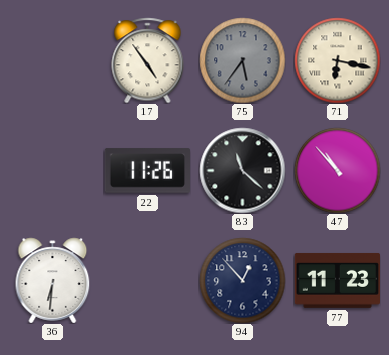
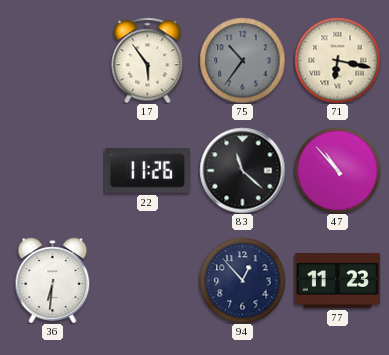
17: 4:54 -> 5:54 (148, 60)
75: 5:36 -> 10:36 (242, 60)
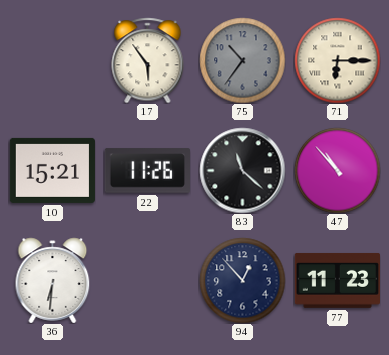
71: 6:17 -> 6:15 (337, 60)
10: none -> 15:21 (52, 170)
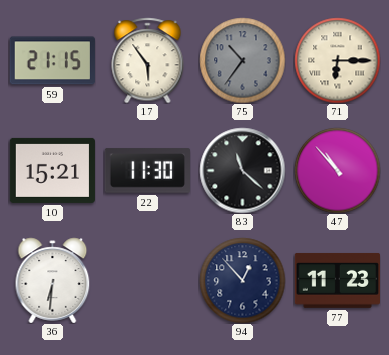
59: none -> 21:15 (52, 61)
22: 11:26 -> 11:30 (147, 171)
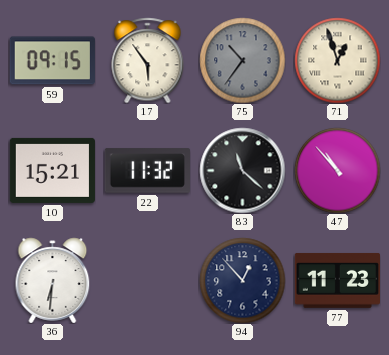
59: 21:15 -> 09:15 (52, 61)
71: 6:15 -> 12:57 (337, 60)
22: 11:30 -> 11:32 (147, 171)
